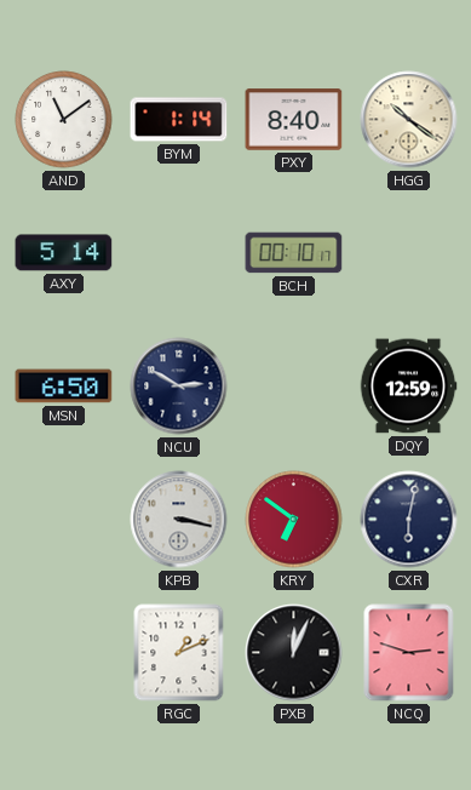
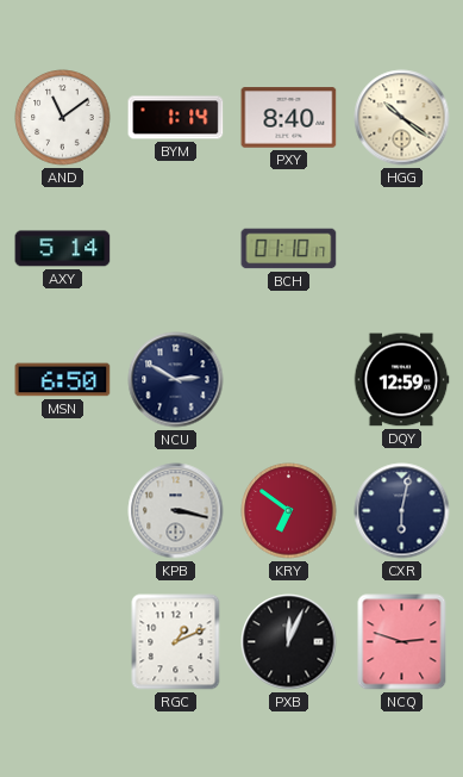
BCH: 00:10 -> 01:10 (289, 249)
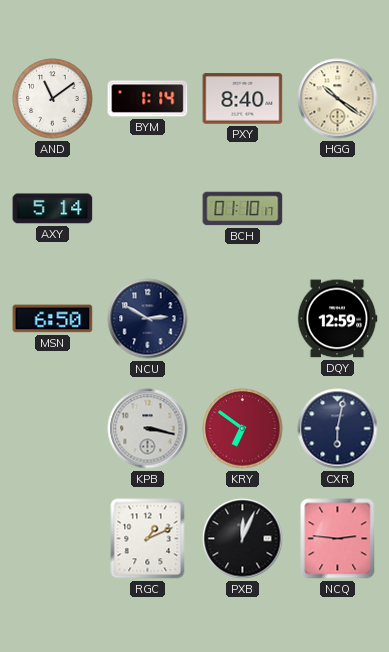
NCQ: 2:48 -> 2:46 (338, 539)
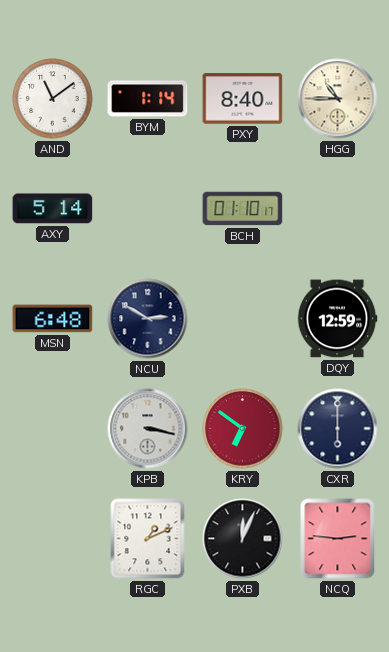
HGG: 10:21 -> 10:45 (338, 99)
MSN: 6:50 -> 6:48 (53, 319)
CXR: 6:02 -> 6:00 (338, 429)
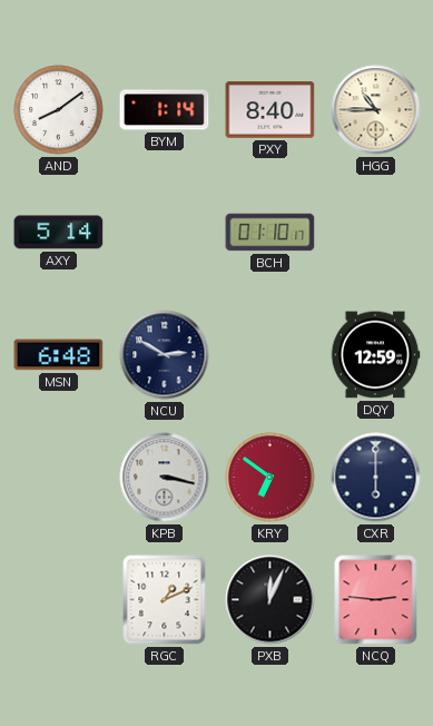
AND: 11:09 -> 8:09 (59, 110)
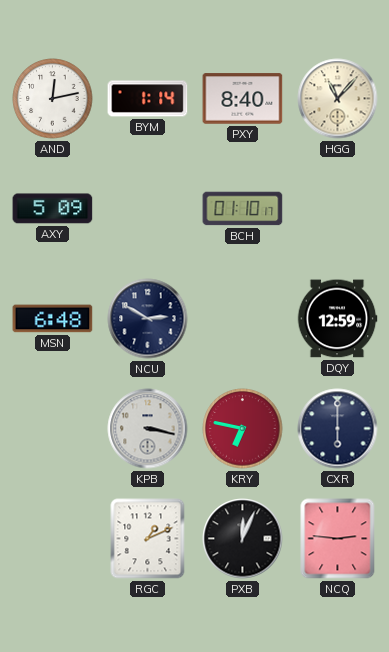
AND: 8:09 -> 12:13 (53, 99)
HGG: 10:45 -> 11:07 (338, 99)
AXY: 5:14 -> 5:09 (53, 209)
KRY: 6:51 -> 6:47 (243, 429)
